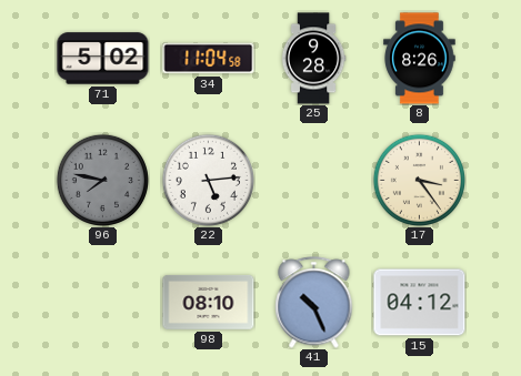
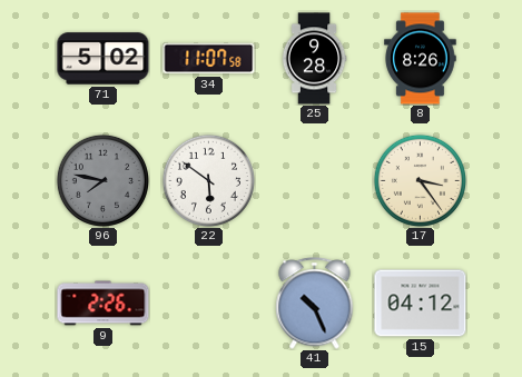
34: 11:04 -> 11:07 (209, 59)
22: 5:14 -> 5:51 (208, 180)
9: none -> 2:26 (104, 304)
98: 08:10 -> none (209, 303)
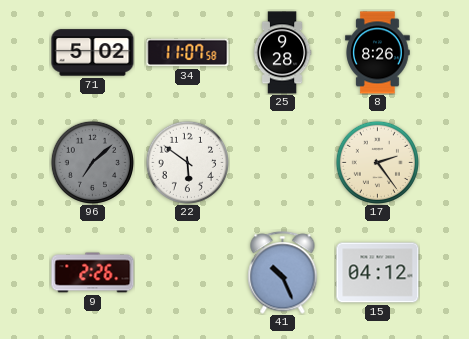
96: 7:47 -> 7:08 (92, 162)
17: 3:24 -> 2:24 (377, 162)
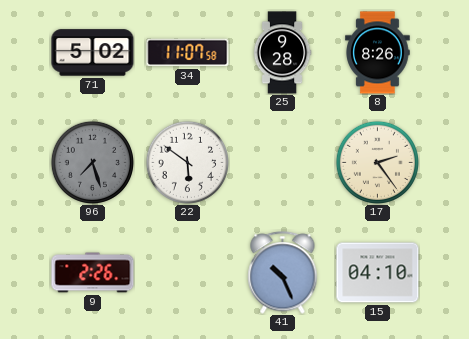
96: 7:08 -> 7:27 (92, 162)
15: 04:12 -> 04:10 (378, 273)
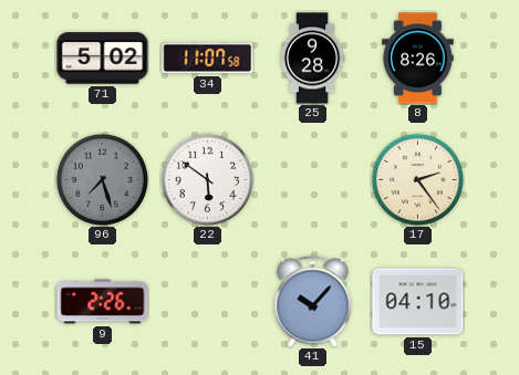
41: 10:26 -> 10:07 (313, 302)
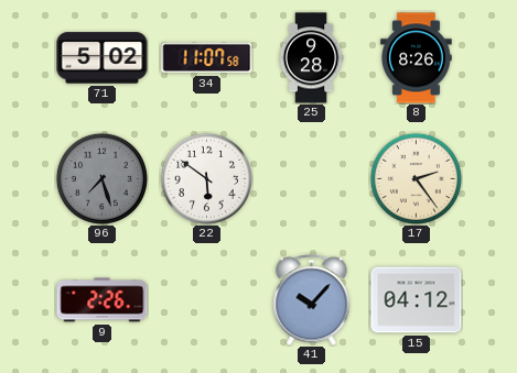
15: 04:10 -> 04:12 (417, 300)
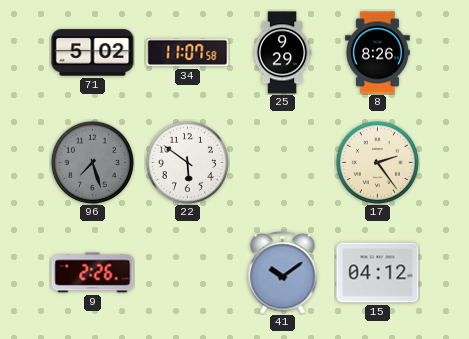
25: 9:28 -> 9:29 (282, 53)
41: 10:07 -> 10:09 (283, 273)
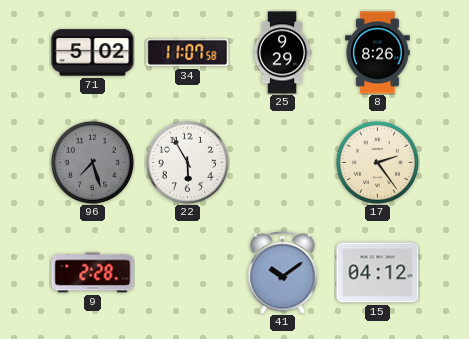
22: 5:51 -> 5:55 (187, 162)
9: 2:26 -> 2:28 (93, 273)
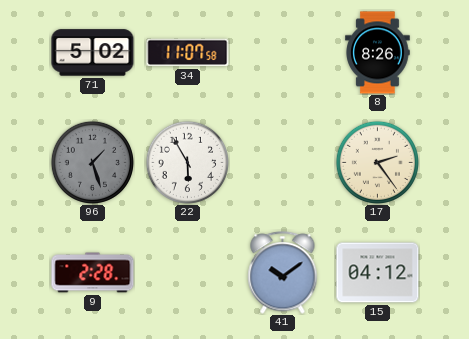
25: 9:29 -> none (282, 53)
96: 7:27 -> 1:27 (92, 162)
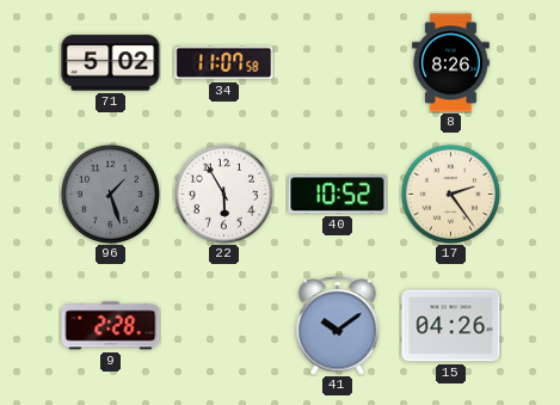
40: none -> 10:52 (338, 195)
15: 04:12 -> 04:26 (451, 326)
